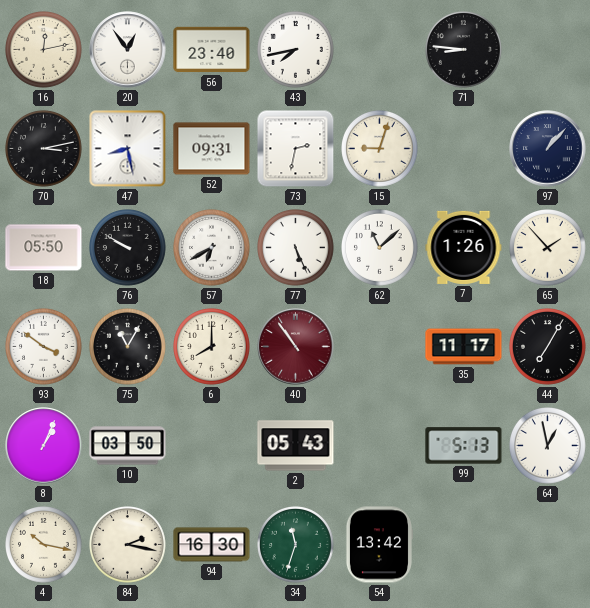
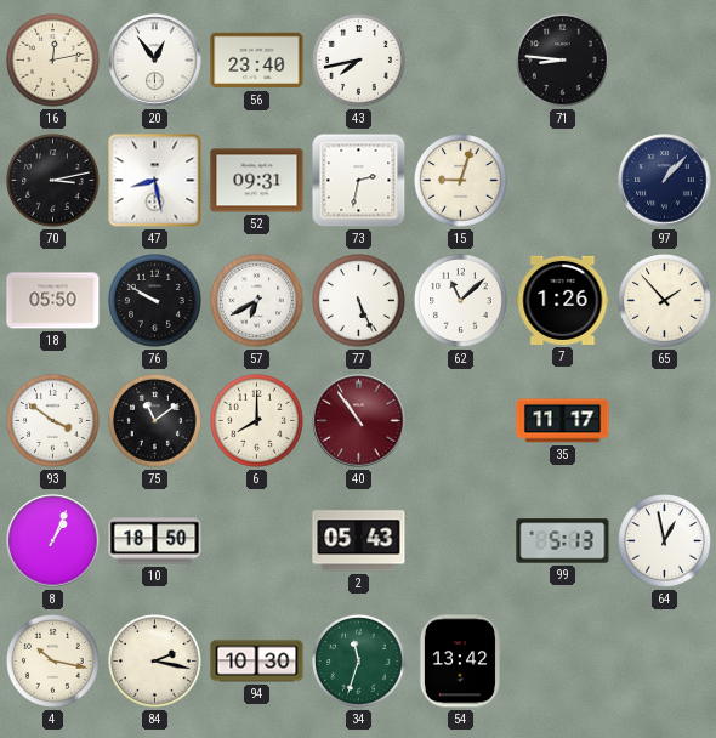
75: 11:05 -> 11:09 (155, 421)
44: 7:05 -> none (548, 347)
10: 03:50 -> 18:50 (155, 541)
94: 16:30 -> 10:30 (257, 662)
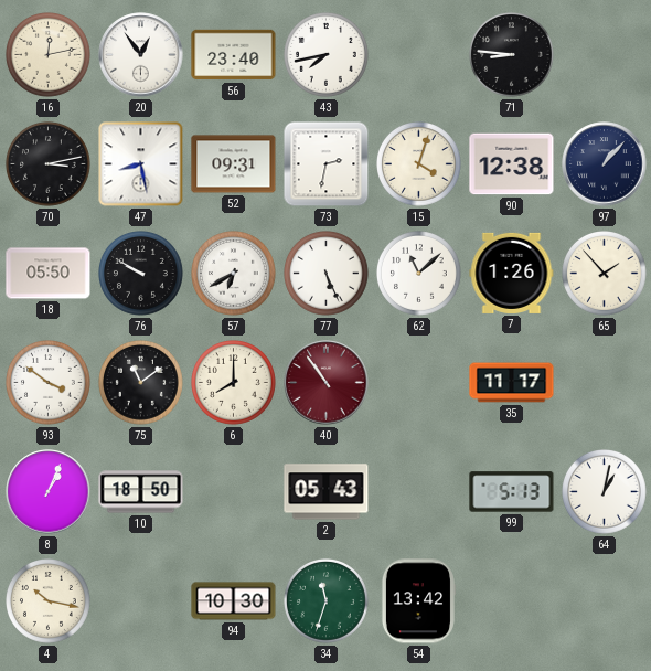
15: 9:03 -> 4:03 (419, 164)
90: none -> 12:38 (512, 164)
64: 12:58 -> 1:02 (605, 492)
84: 2:17 -> none (155, 662)
